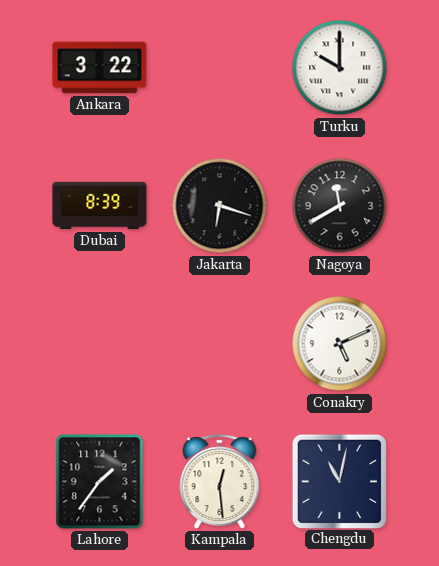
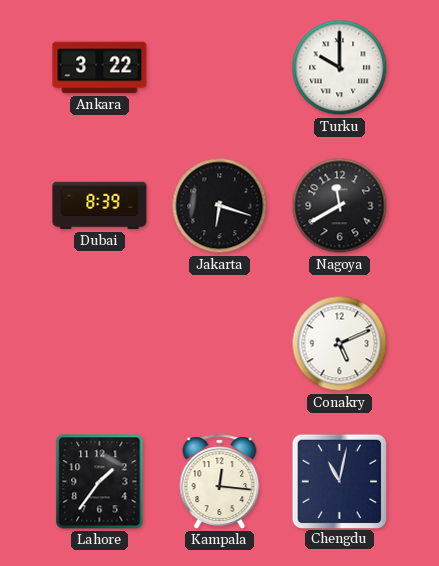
Kampala: 12:29 -> 12:16 (220, 482)
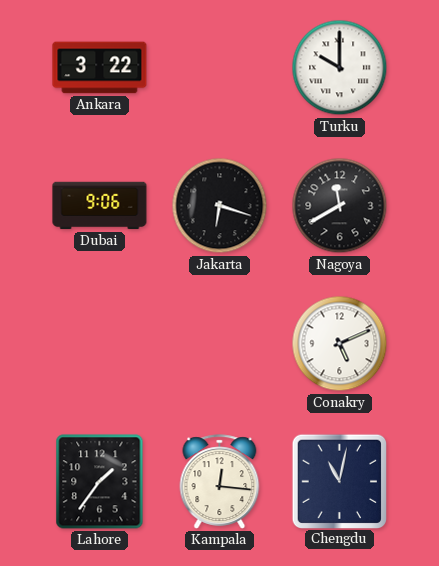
Dubai: 8:39 -> 9:06 (100, 206)
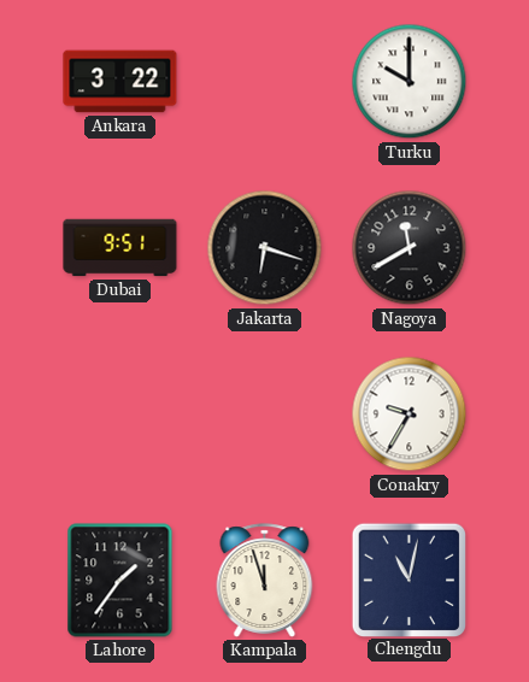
Dubai: 9:06 -> 9:51 (121, 248)
Conakry: 5:11 -> 9:35 (410, 415)
Kampala: 12:16 -> 11:57 (265, 581)
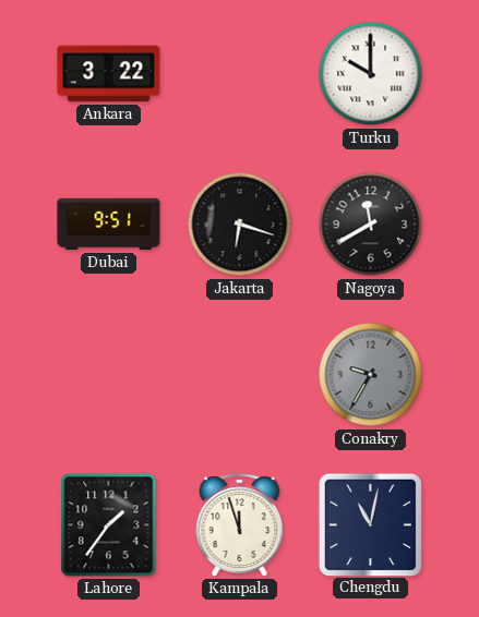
Conakry dial: white -> grey (371, 375)
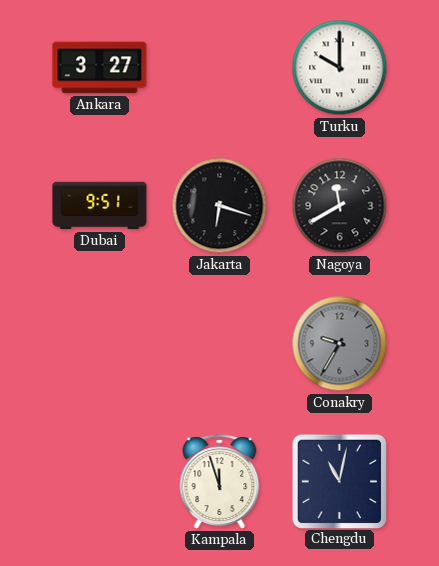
Ankara: 3:22 -> 3:27 (100, 68)
Lahore: 1:36 -> none (109, 525)
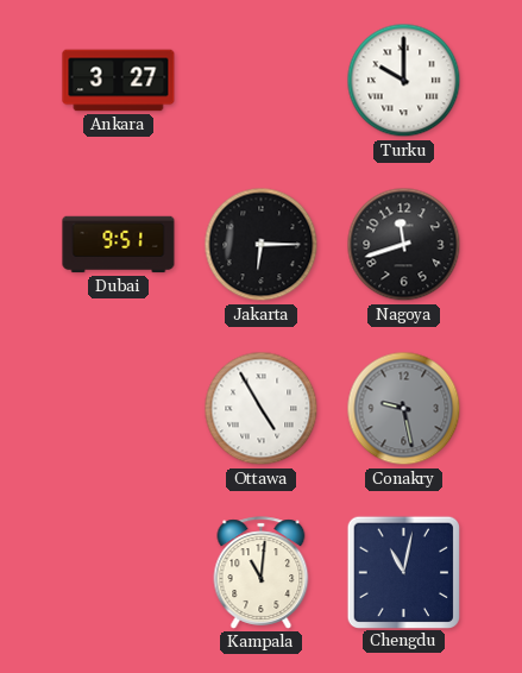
Jakarta: 6:18 -> 6:15 (262, 245)
Nagoya: 11:40 -> 11:42 (404, 245)
Ottawa: none -> 4:55 (262, 409)
Conakry: 9:35 -> 9:28 (404, 409)
Kampala: 11:57 -> 11:01 (262, 573)
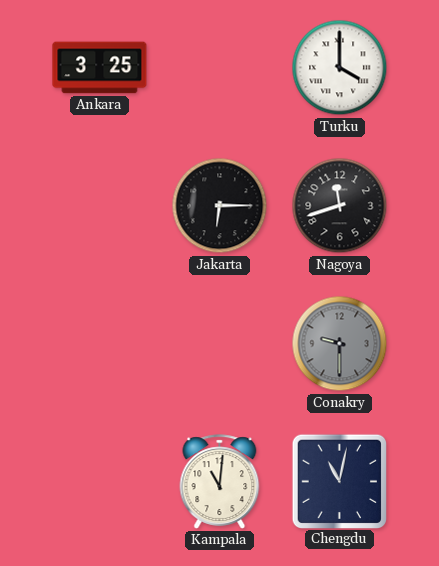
Ankara: 3:27 -> 3:25 (100, 68)
Turku: 10:00 -> 4:00 (340, 68)
Dubai: 9:51 -> none (119, 245)
Ottawa: 4:55 -> none (262, 409)
Conakry: 9:28 -> 9:30 (340, 344)
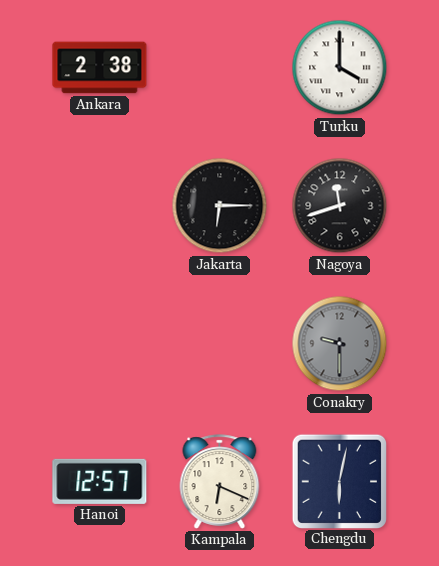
Ankara: 3:25 -> 2:38 (100, 68)
Hanoi: none -> 12:57 (100, 481)
Kampala: 11:01 -> 6:19 (220, 482)
Chengdu: 11:02 -> 6:02 (339, 481)
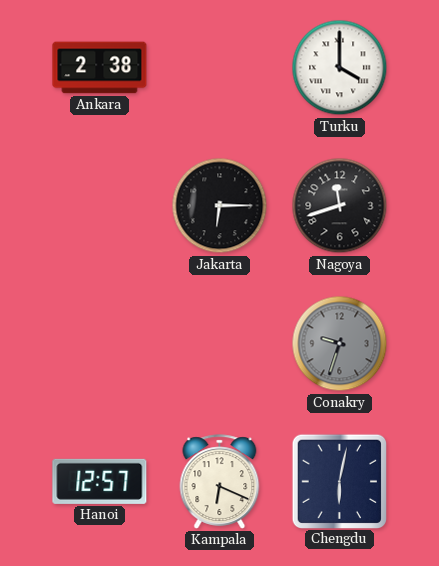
Conakry: 9:30 -> 9:33 (340, 344)
